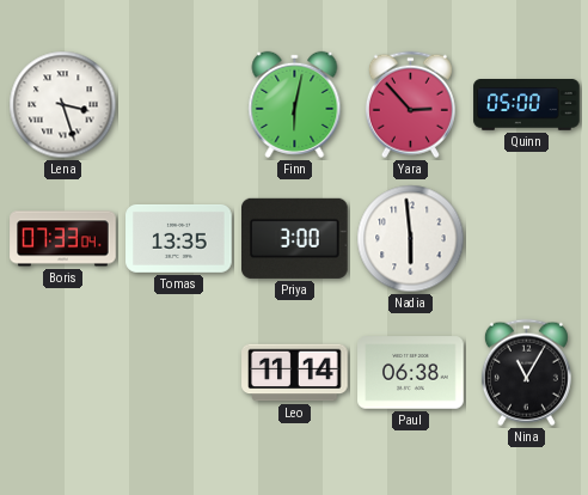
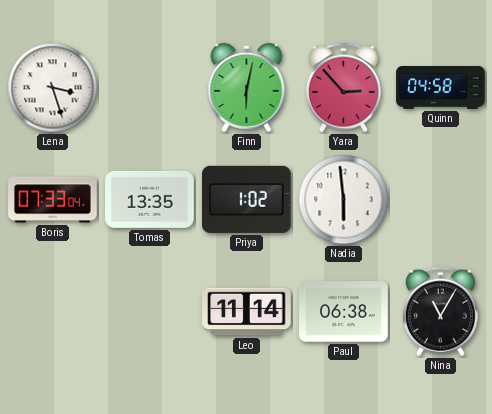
Quinn: 05:00 -> 04:58 (441, 88)
Priya: 3:00 -> 1:02 (247, 199)
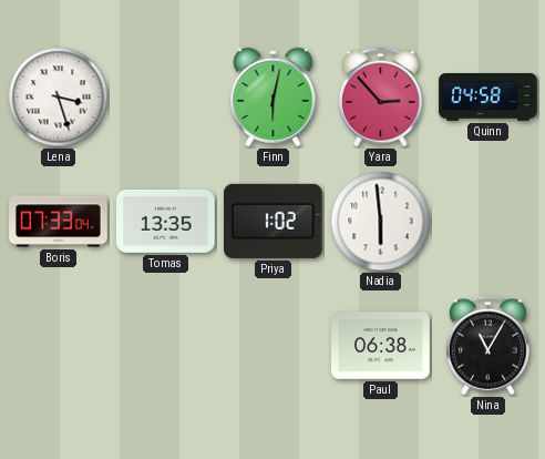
Leo: 11:14 -> none (247, 312)
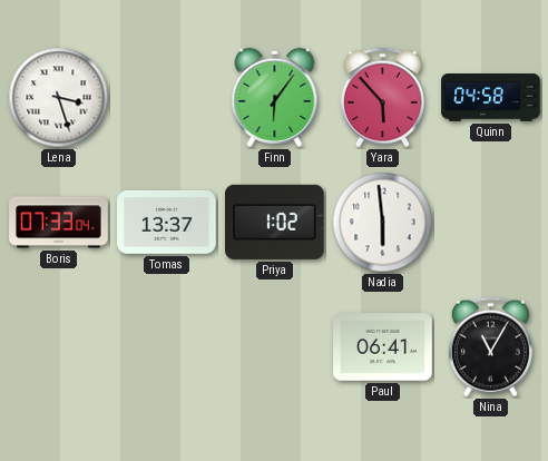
Finn: 6:02 -> 6:06 (275, 97)
Yara: 2:53 -> 5:53 (382, 98)
Tomas: 13:35 -> 13:37 (167, 222)
Paul: 06:38 -> 06:41 (383, 347)
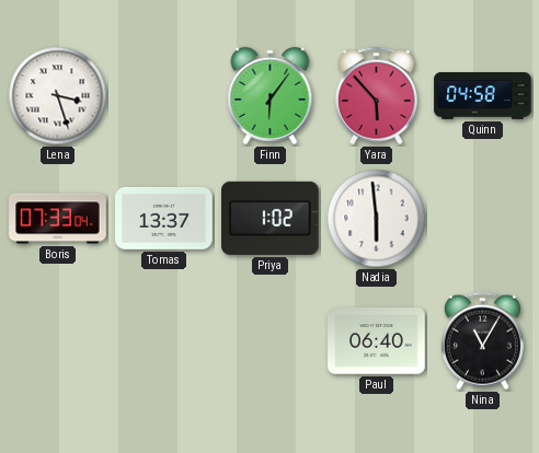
Paul: 06:41 -> 06:40 (377, 341)
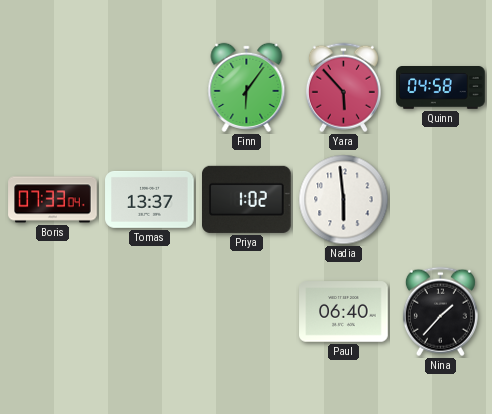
Lena: 3:27 -> none (58, 96)
Nina: 11:05 -> 1:37 (440, 312)
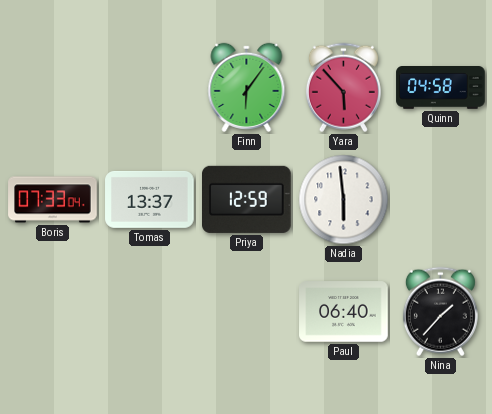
Priya: 1:02 -> 12:59 (247, 199)
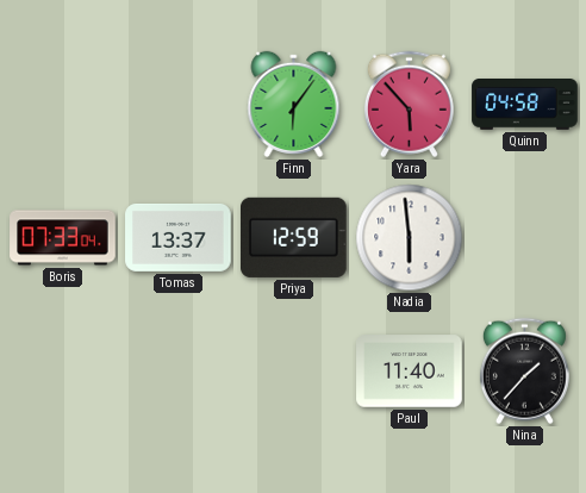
Paul: 06:40 -> 11:40 (410, 372)
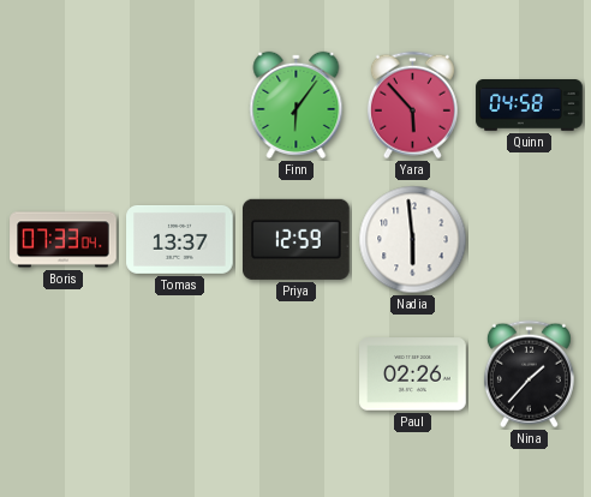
Paul: 11:40 -> 02:26 (413, 375)
